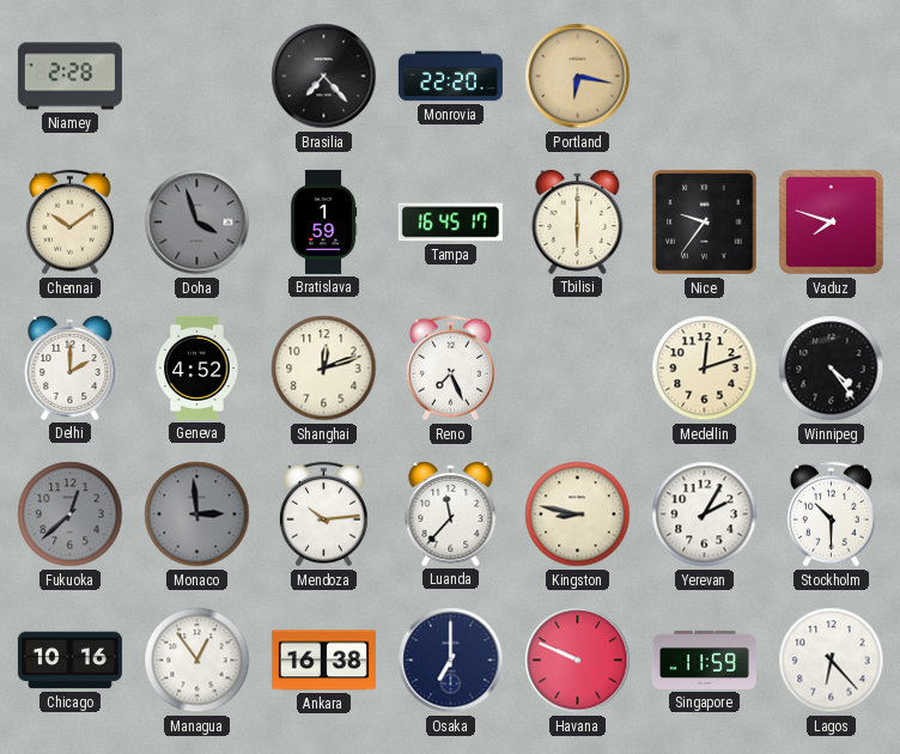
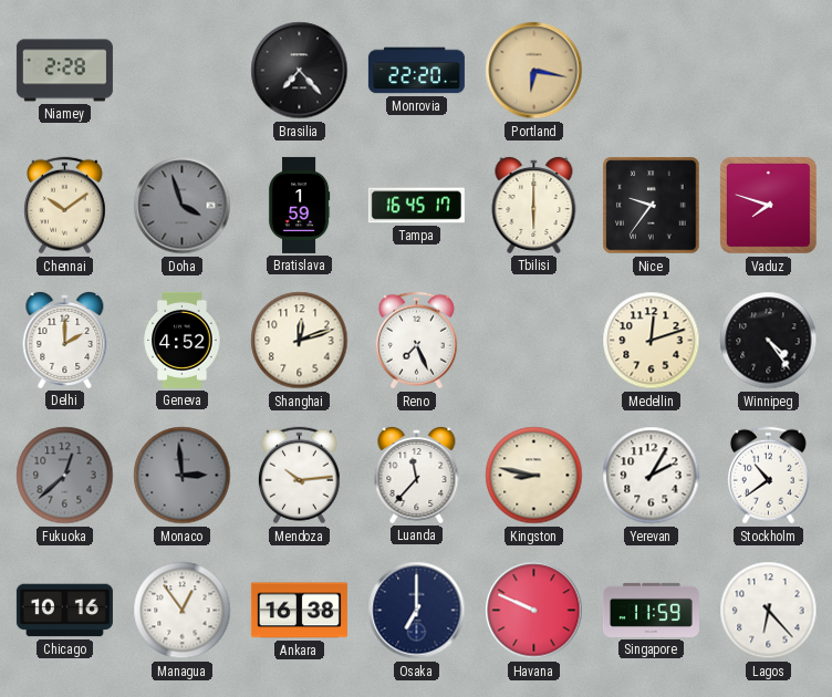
Stockholm: 10:30 -> 10:39 (768, 476)
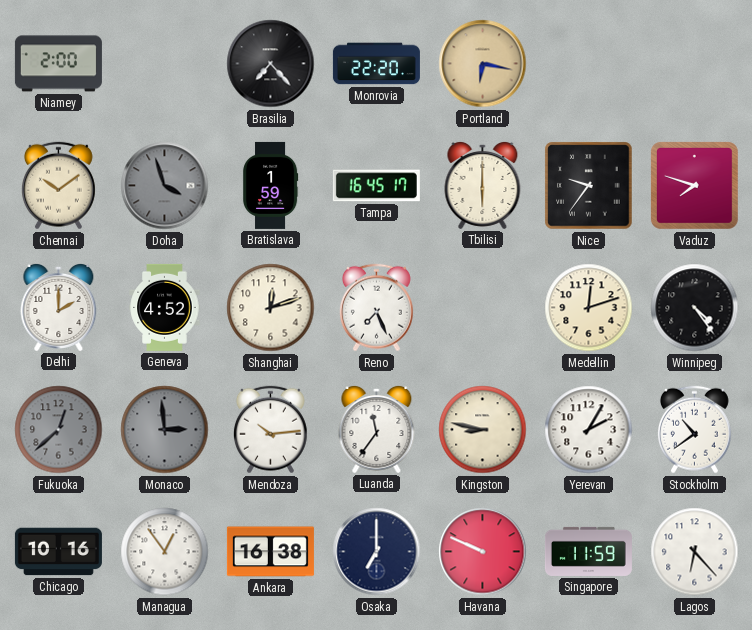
Niamey: 2:28 -> 2:00 (58, 64)
Luanda: 11:37 -> 11:36 (377, 429)
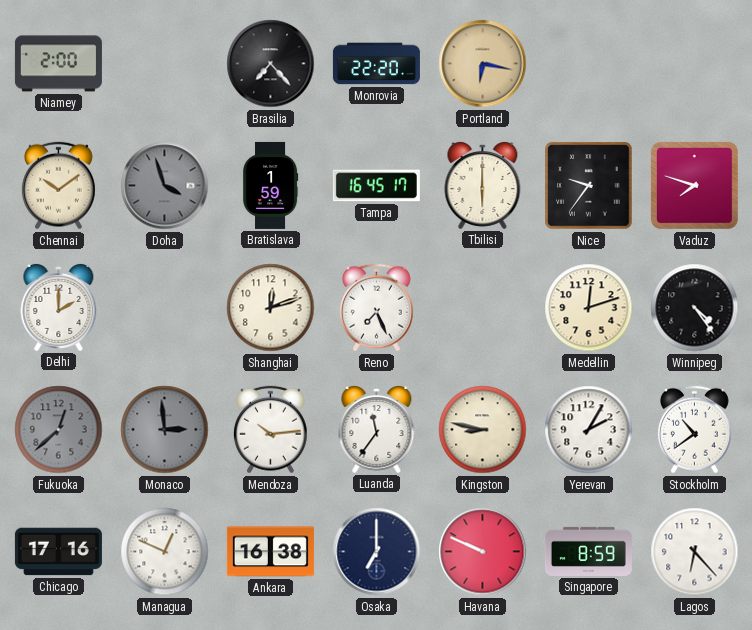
Geneva: 4:52 -> none (165, 307)
Chicago: 10:16 -> 17:16 (58, 552)
Managua: 12:54 -> 12:49 (165, 552)
Singapore: 11:59 -> 8:59 (588, 551)
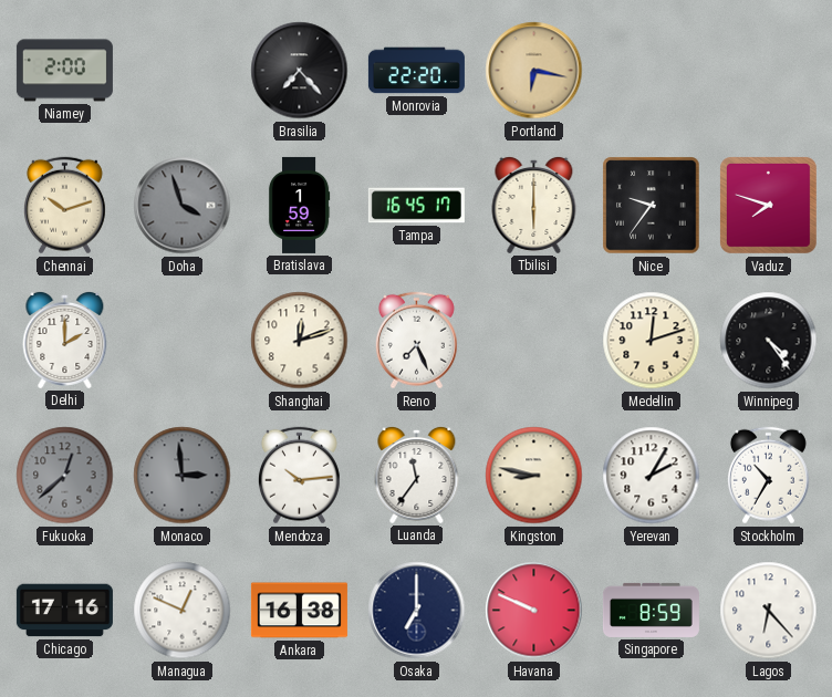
Chennai: 10:09 -> 10:12 (64, 206)
Stockholm: 10:39 -> 10:35 (768, 476)
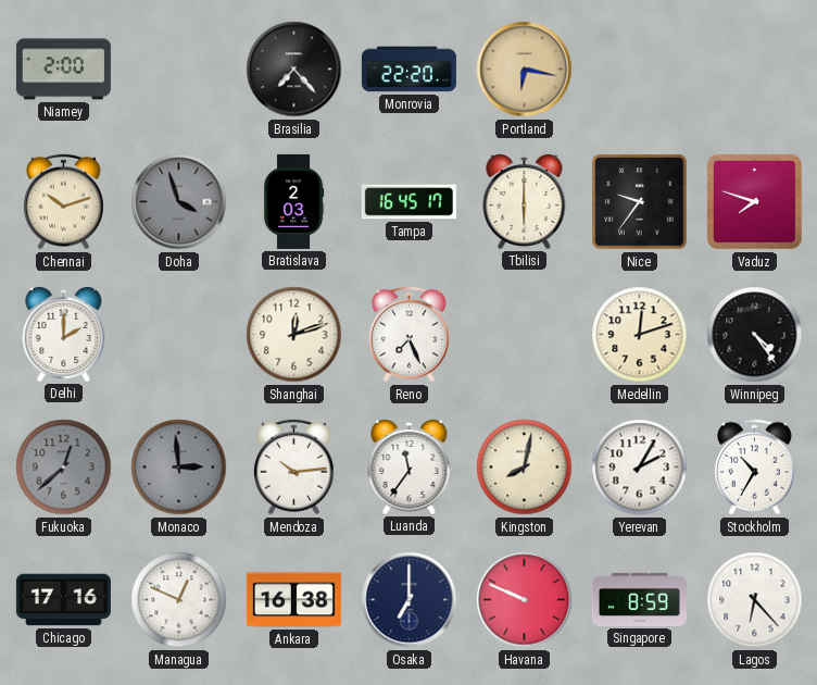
Bratislava: 1:59 -> 2:03 (293, 201)
Kingston: 8:47 -> 8:02 (525, 468)
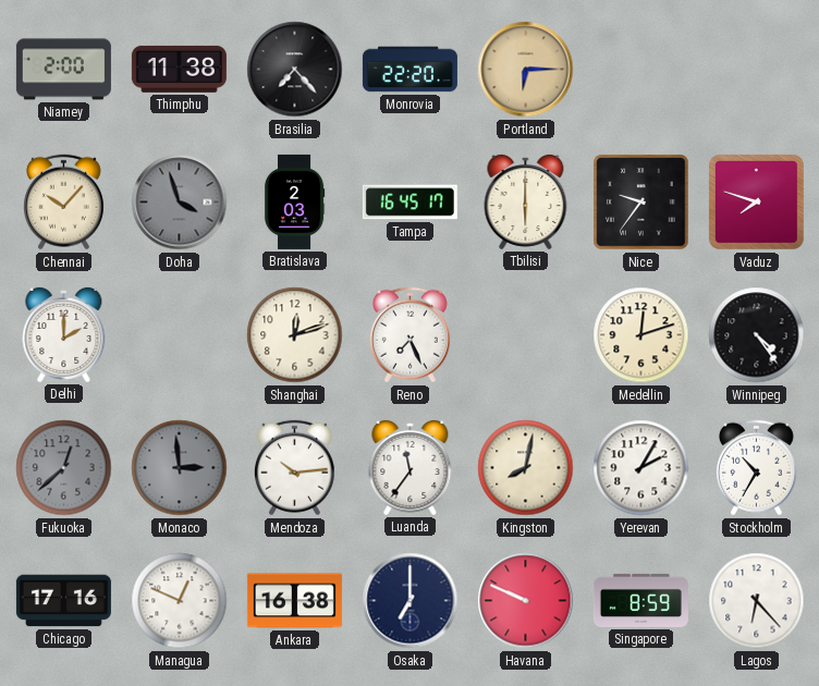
Thimphu: none -> 11:38 (179, 69)
Portland: 6:17 -> 6:15 (526, 70)
Chennai: 10:12 -> 10:07 (63, 203)
